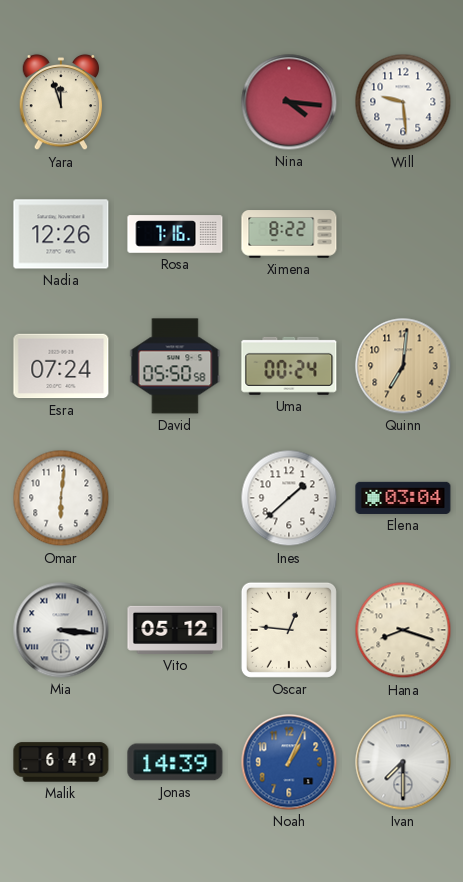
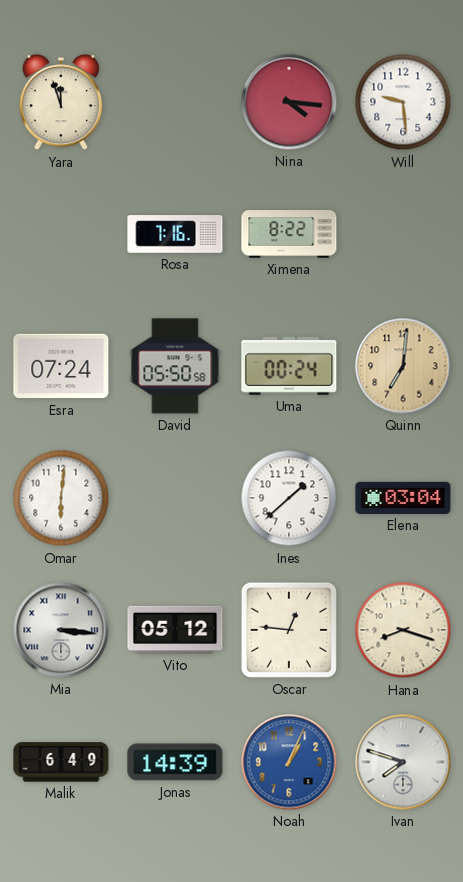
Nadia: 12:26 -> none (61, 234)
Ivan: 7:30 -> 7:48 (403, 762)
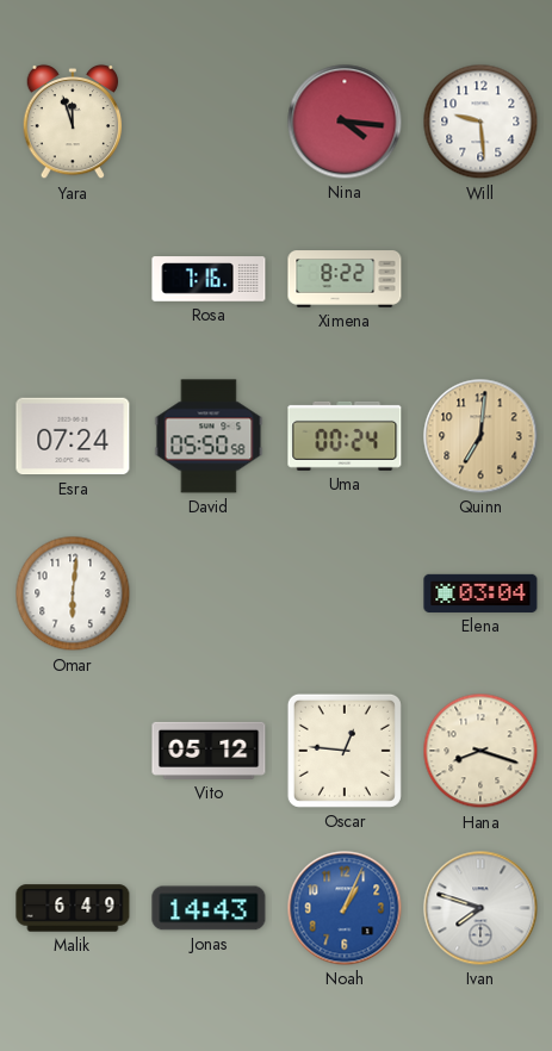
Ines: 1:38 -> none (289, 498)
Mia: 3:16 -> none (61, 630)
Jonas: 14:39 -> 14:43 (209, 908)
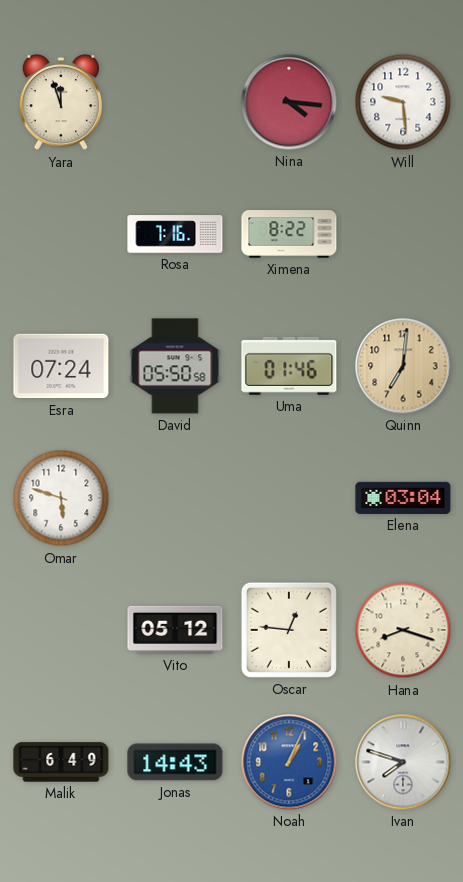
Uma: 00:24 -> 01:46 (289, 366)
Omar: 6:01 -> 5:48 (61, 498)
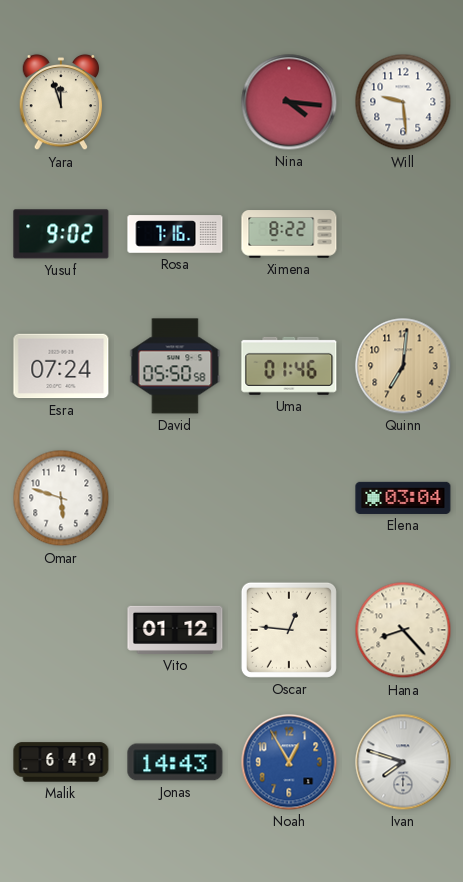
Yusuf: none -> 9:02 (61, 234)
Vito: 05:12 -> 01:12 (175, 630)
Hana: 8:18 -> 8:23 (403, 630)
Noah: 1:04 -> 12:55 (289, 762)
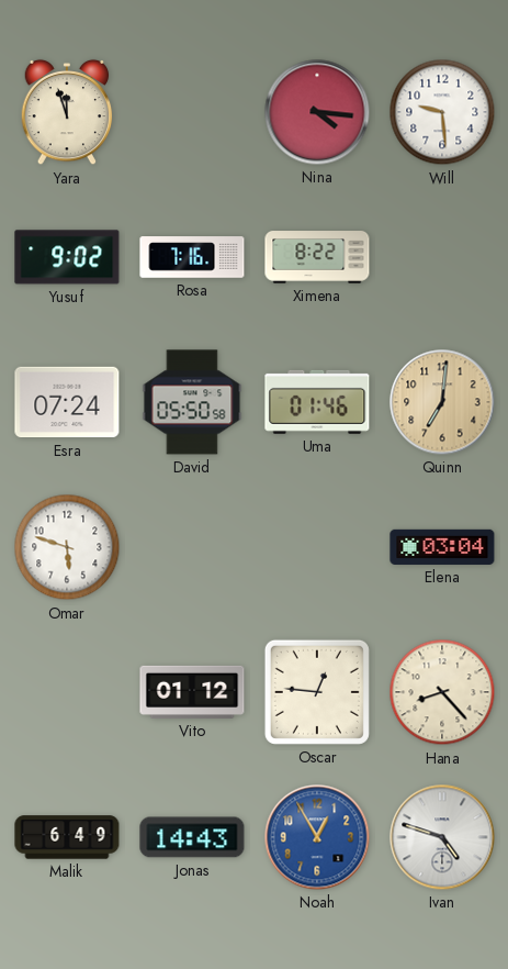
Ivan: 7:48 -> 4:48 (442, 837)
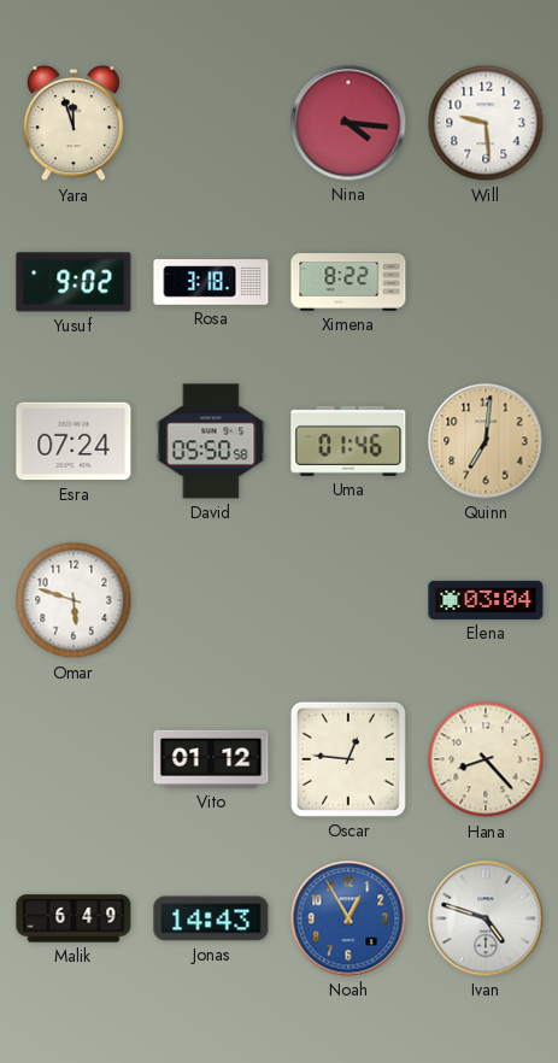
Rosa: 7:16 -> 3:18 (211, 282)
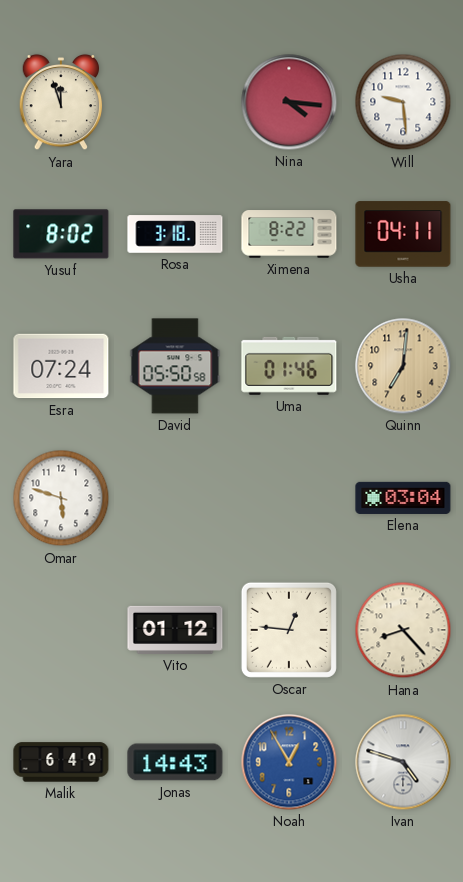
Yusuf: 9:02 -> 8:02 (61, 234)
Usha: none -> 04:11 (403, 234)
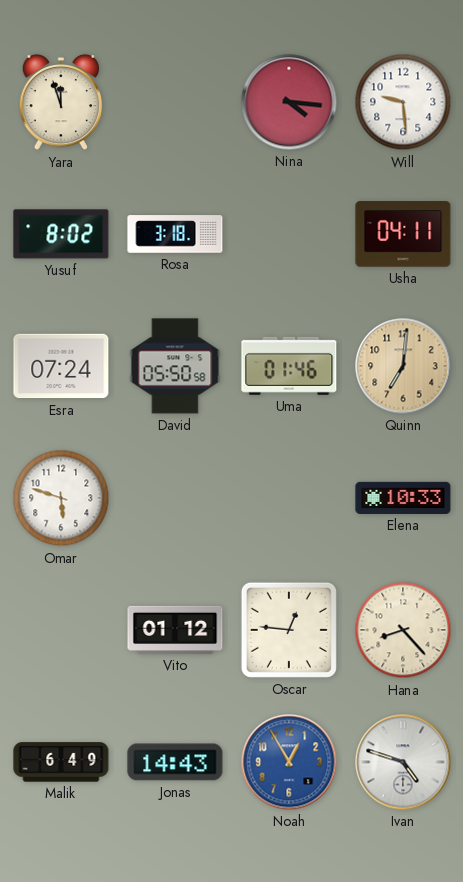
Ximena: 8:22 -> none (289, 234)
Elena: 03:04 -> 10:33 (403, 498)
